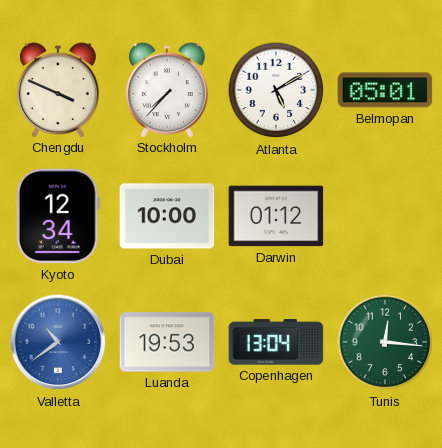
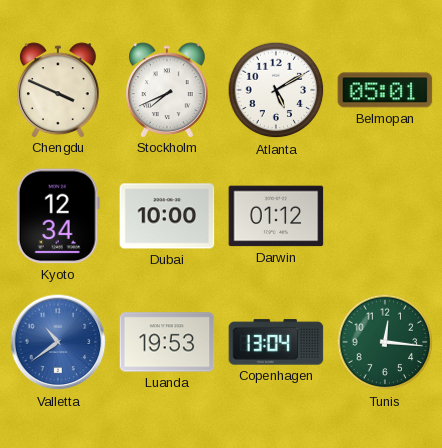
Stockholm: 7:37 -> 7:41 (167, 90)
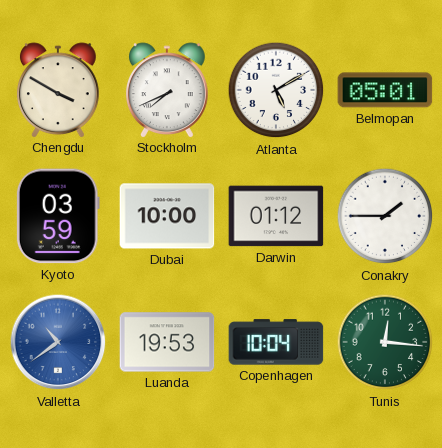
Chengdu: 3:49 -> 3:50 (58, 90)
Kyoto: 12:34 -> 03:59 (58, 216)
Conakry: none -> 1:45 (385, 216)
Copenhagen: 13:04 -> 10:04 (276, 342)
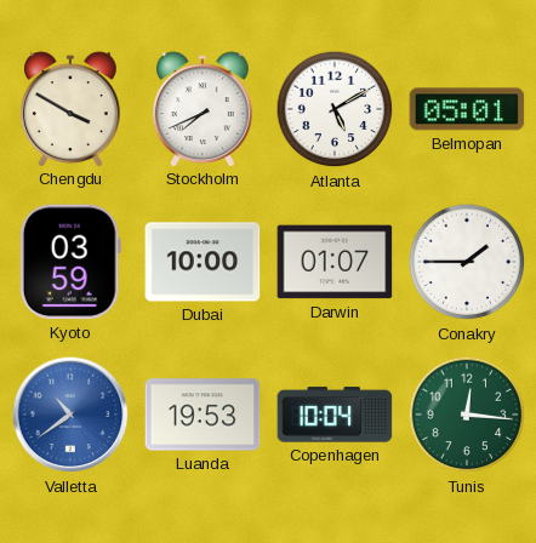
Darwin: 01:12 -> 01:07 (335, 262)
